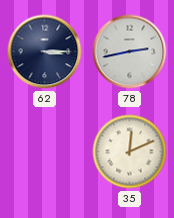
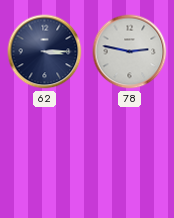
78: 2:43 -> 2:47 (130, 52)
35: 12:11 -> none (130, 152)
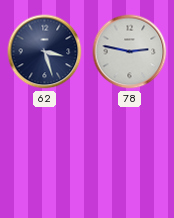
62: 3:15 -> 3:27 (45, 52)
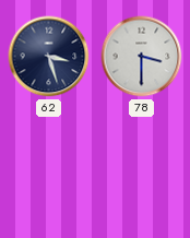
78: 2:47 -> 3:30 (142, 57)
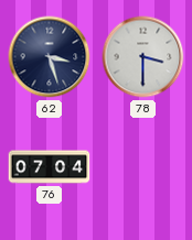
76: none -> 07:04 (50, 167)
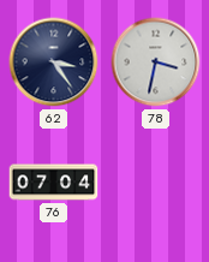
62: 3:27 -> 3:24 (54, 62)
78: 3:30 -> 3:32 (156, 62)
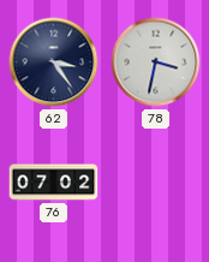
76: 07:04 -> 07:02 (54, 183)
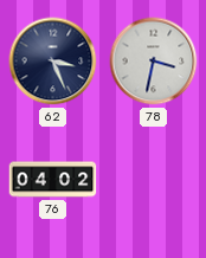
62: 3:24 -> 3:26 (53, 62)
76: 07:02 -> 04:02 (53, 180)
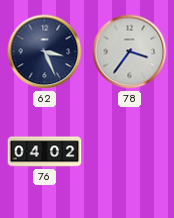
78: 3:32 -> 3:36 (130, 52)
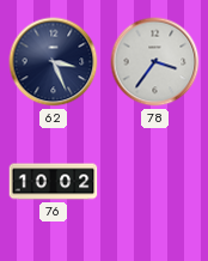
76: 04:02 -> 10:02 (54, 182)
